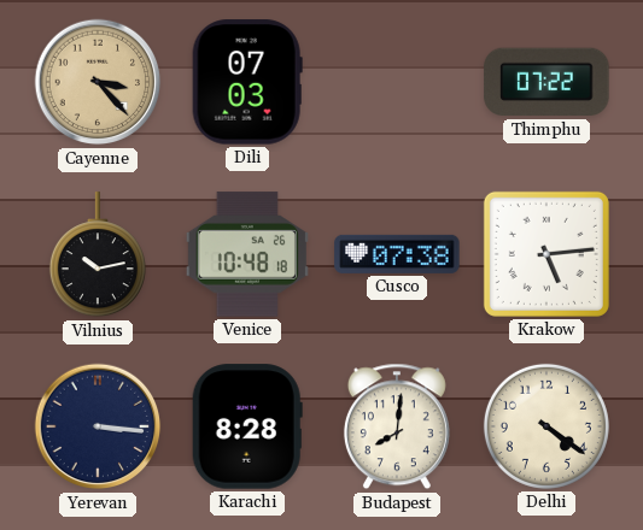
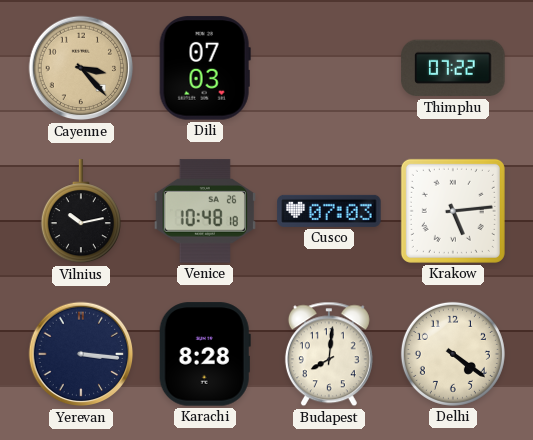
Cusco: 07:38 -> 07:03 (329, 211)
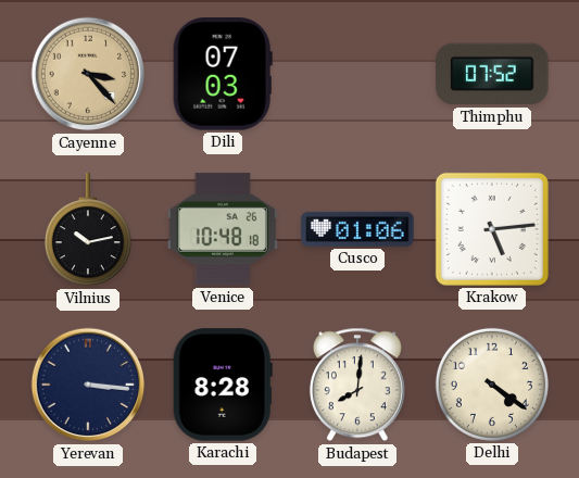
Thimphu: 07:22 -> 07:52 (492, 74)
Cusco: 07:03 -> 01:06 (357, 229)
